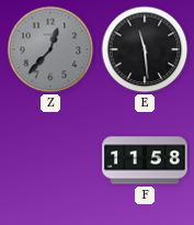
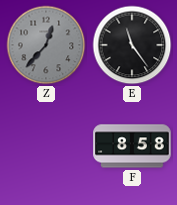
E: 11:29 -> 11:24 (132, 45)
F: 11:58 -> 8:58 (132, 146)
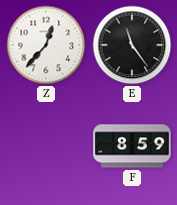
Z dial: grey -> white (46, 45)
F: 8:58 -> 8:59 (132, 146)
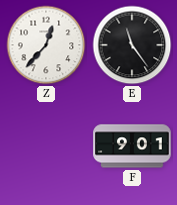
F: 8:59 -> 9:01 (132, 146)
